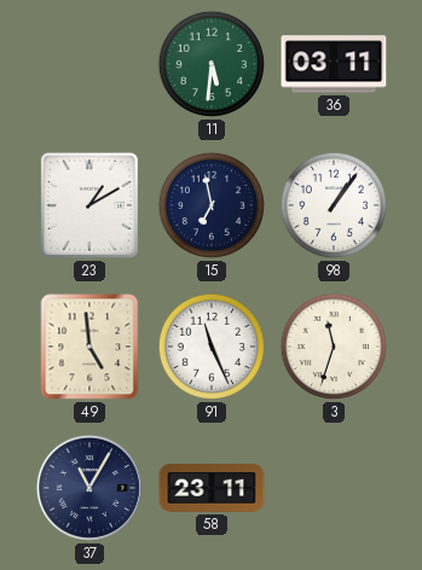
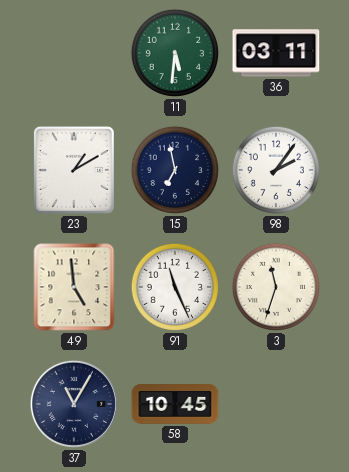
98: 1:06 -> 2:06 (276, 170)
58: 23:11 -> 10:45 (175, 405)
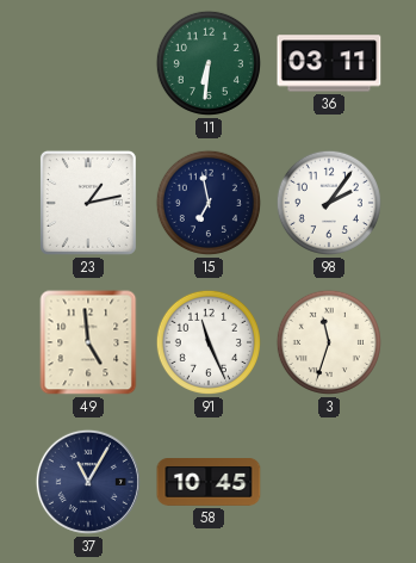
11: 5:31 -> 6:31 (209, 63)
23: 1:10 -> 1:13 (88, 203)
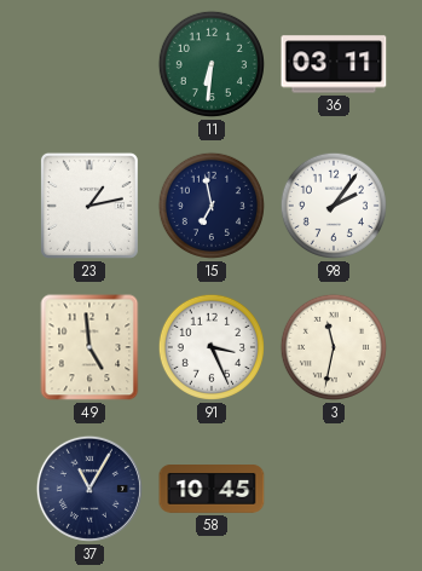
91: 11:26 -> 3:26 (212, 347)
3: 11:33 -> 11:32 (334, 347)
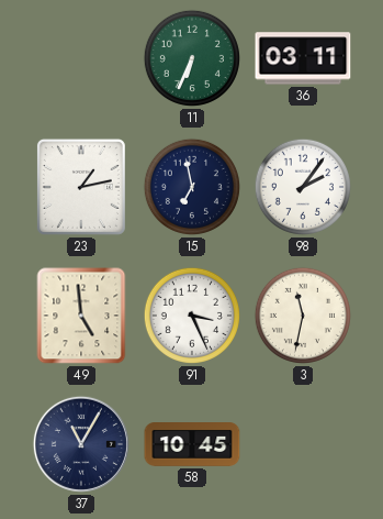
11: 6:31 -> 6:34 (192, 58)
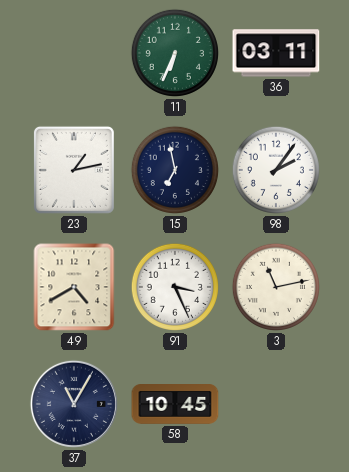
49: 4:59 -> 4:40 (74, 287)
3: 11:32 -> 11:13 (276, 287)
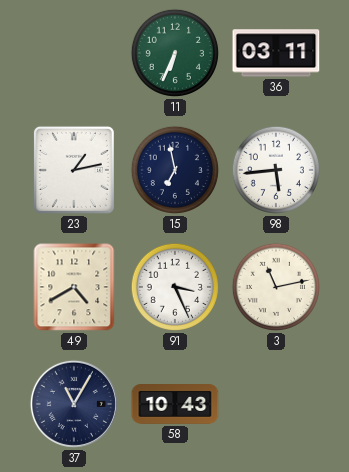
98: 2:06 -> 5:44 (276, 170)
58: 10:45 -> 10:43 (175, 405)
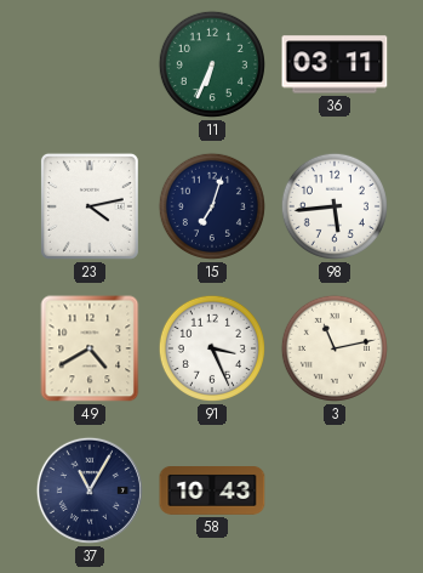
23: 1:13 -> 4:13 (90, 206)
15: 6:58 -> 7:03 (212, 206)
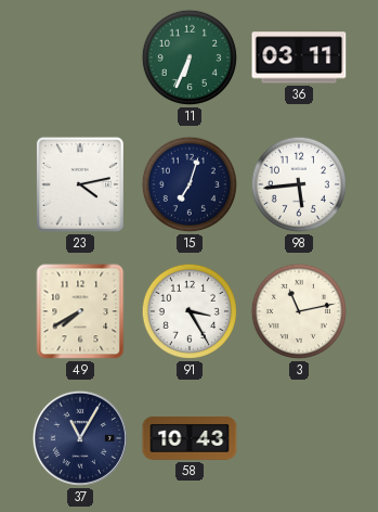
49: 4:40 -> 7:40 (80, 311)
91: 3:26 -> 3:25 (190, 311)
